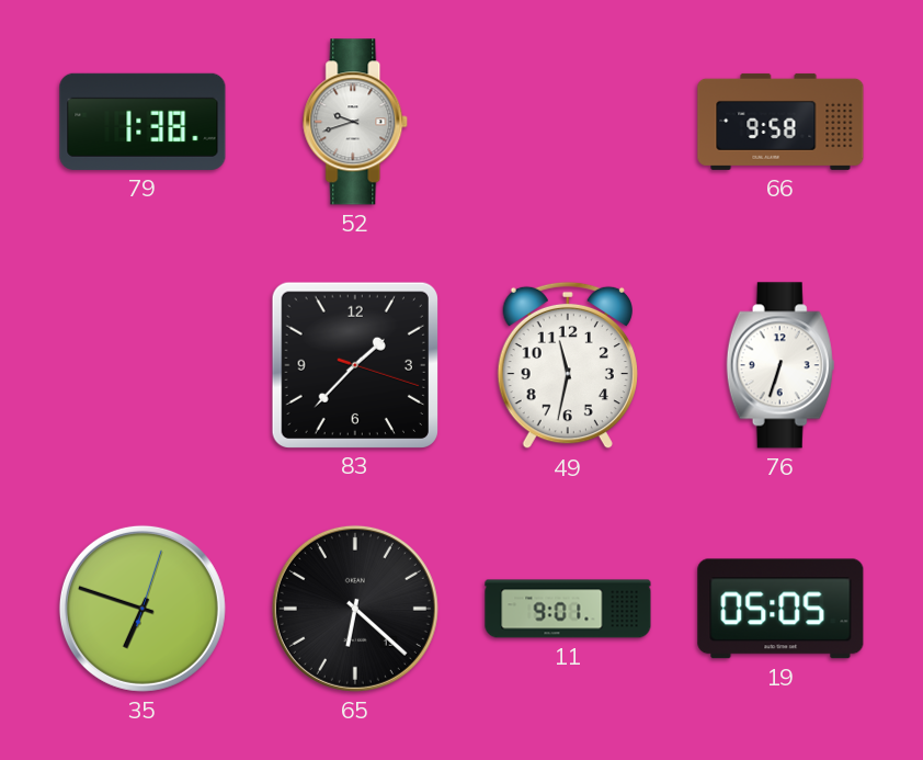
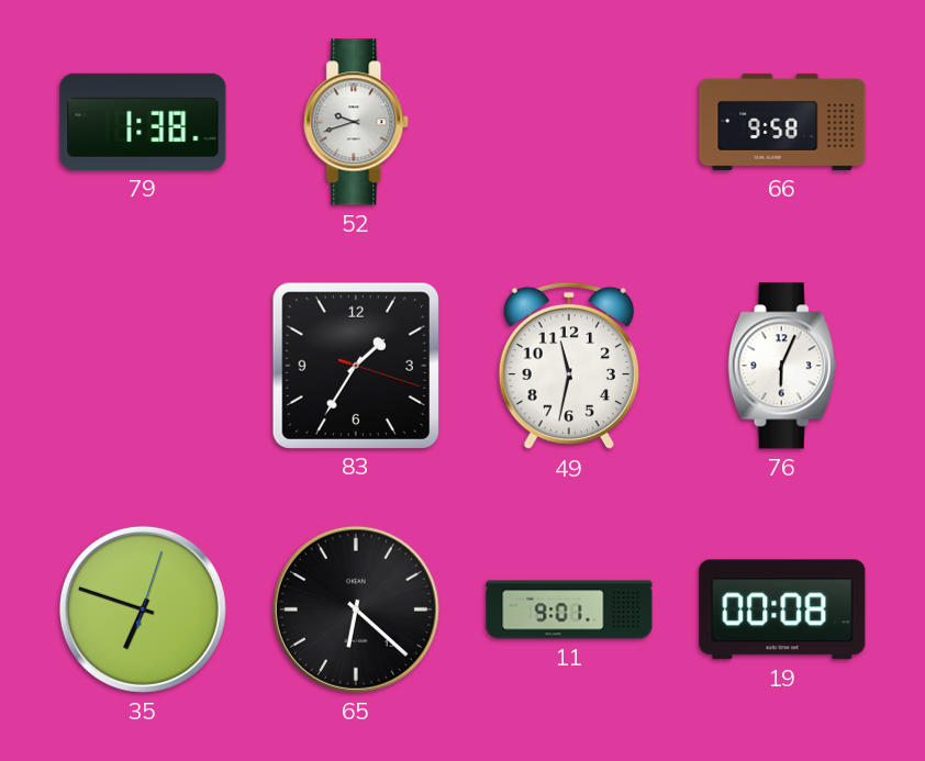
83: 1:37 -> 1:35 (355, 365)
76: 6:33 -> 6:04 (782, 366)
19: 05:05 -> 00:08 (782, 609)
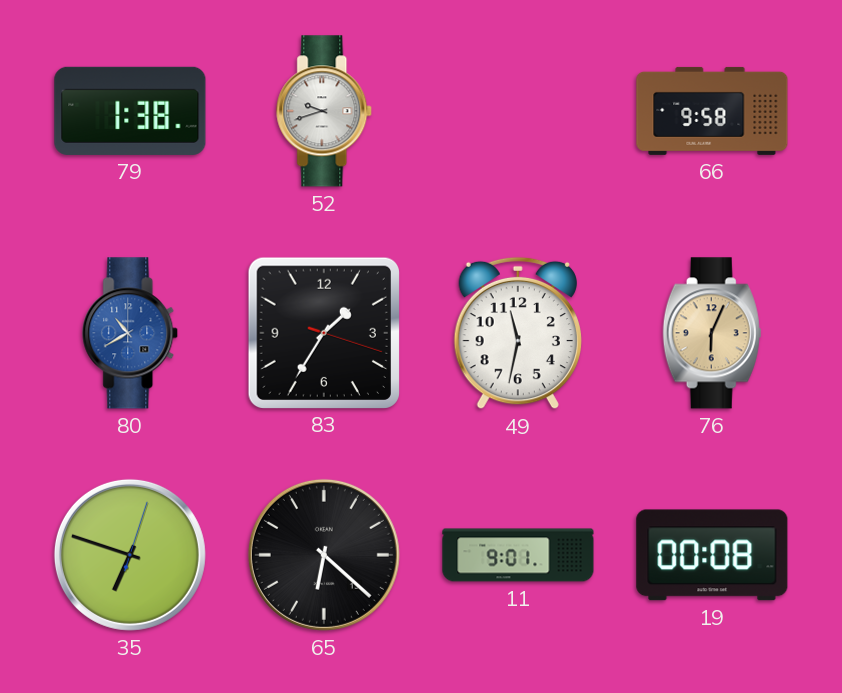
80: none -> 10:40 (131, 333)
76 dial: white -> champagne (712, 333)
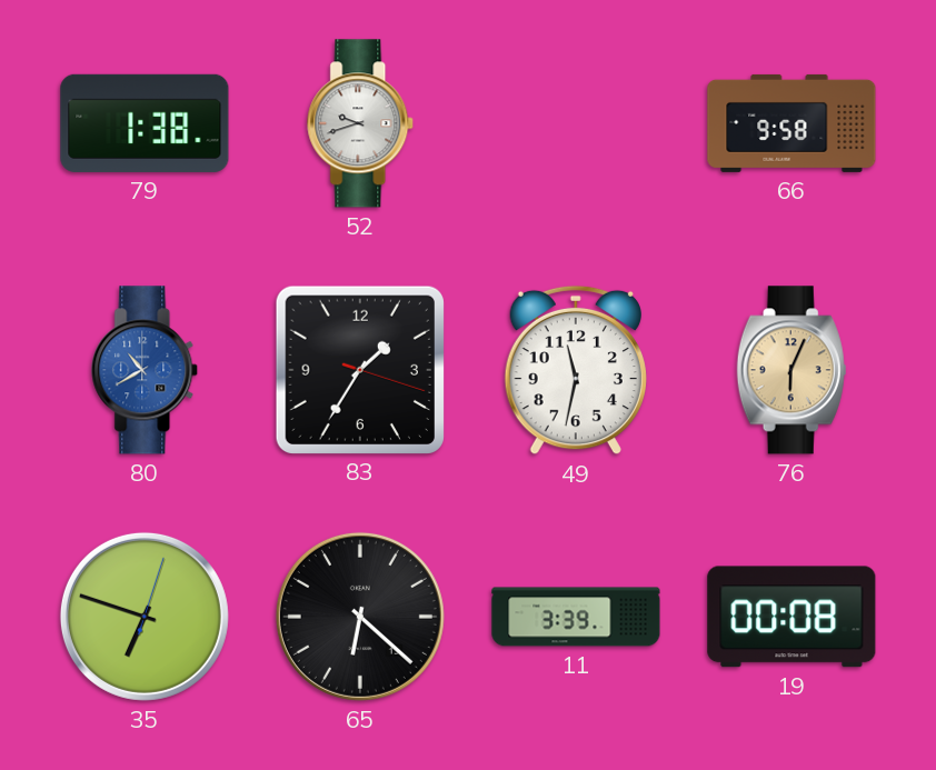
11: 9:01 -> 3:39 (576, 617)
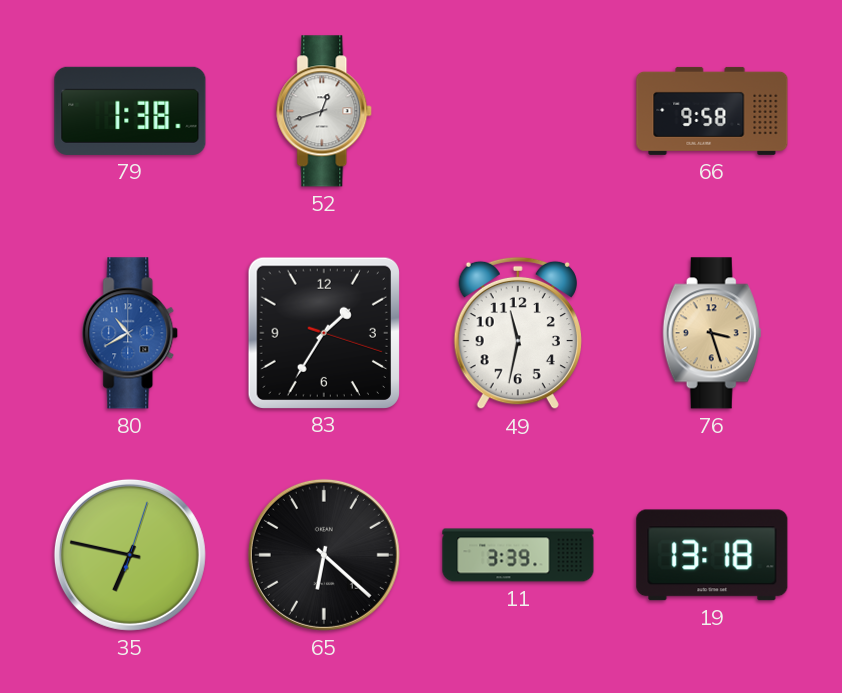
52: 9:42 -> 12:42 (325, 111)
76: 6:04 -> 3:27 (712, 333)
35: 6:48 -> 6:47 (130, 555)
19: 00:08 -> 13:18 (712, 555)
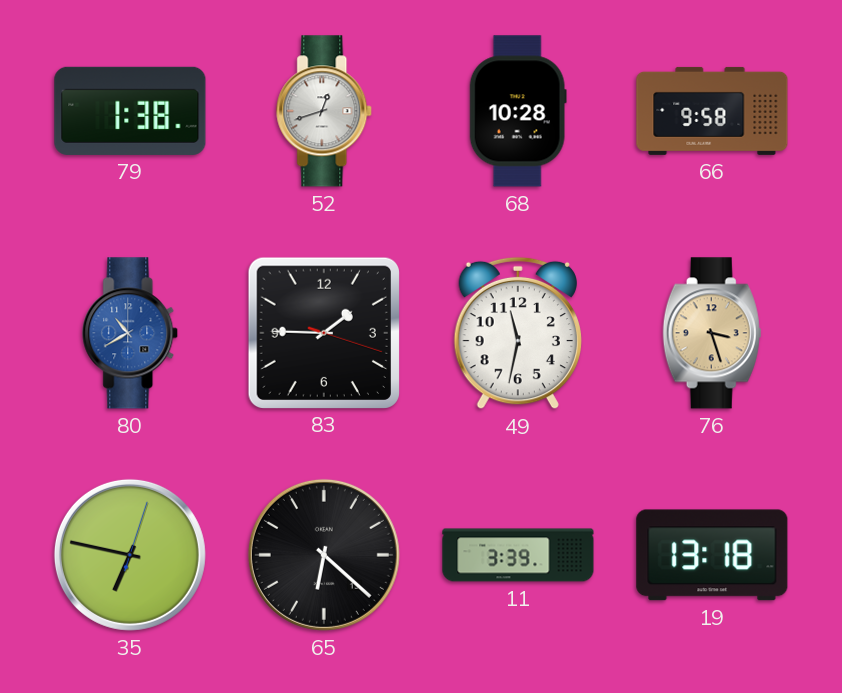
68: none -> 10:28 (518, 111)
83: 1:35 -> 1:45 (323, 332)
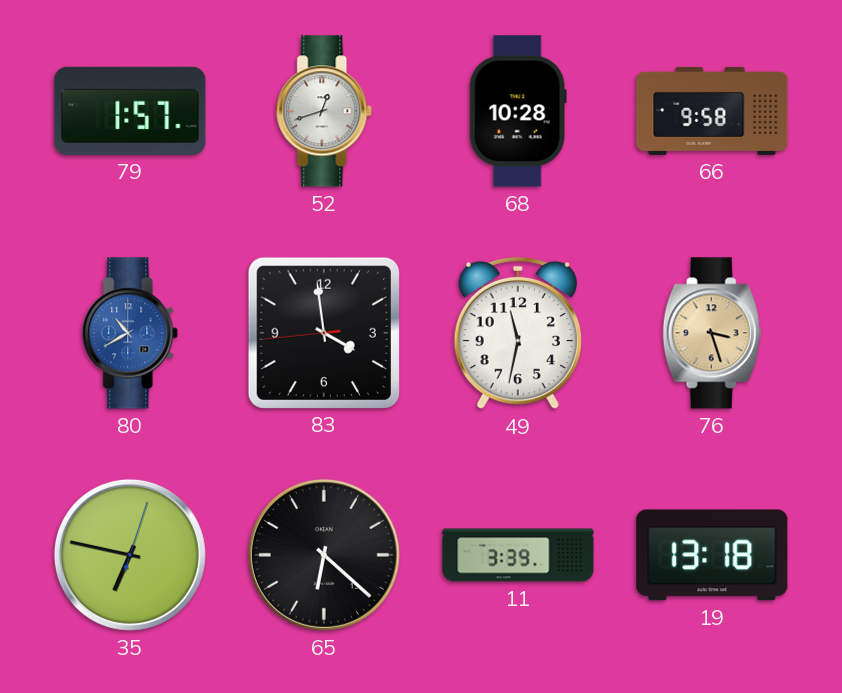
79: 1:38 -> 1:57 (130, 111)
83: 1:45 -> 3:58 (323, 332)
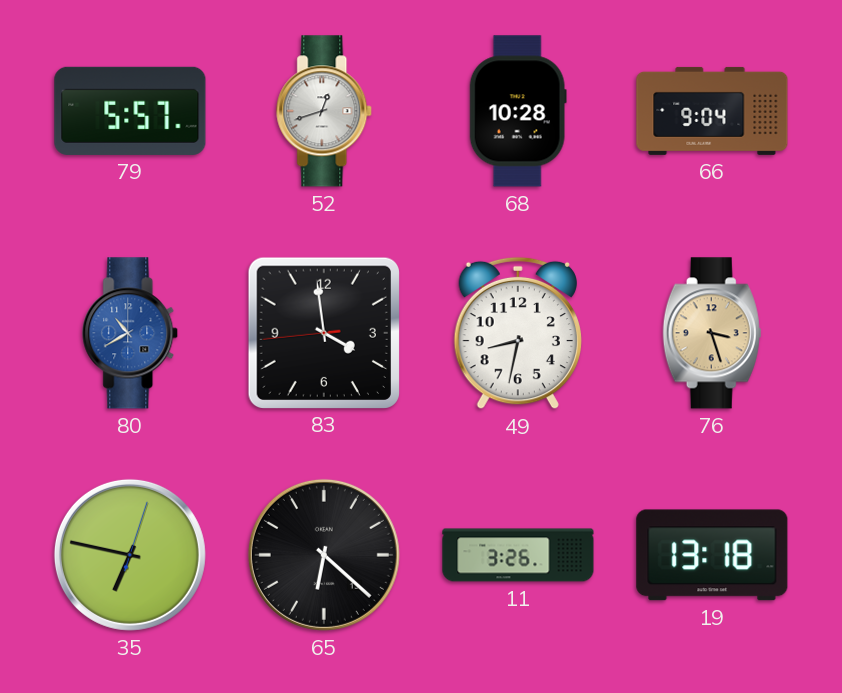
79: 1:57 -> 5:57 (130, 111)
66: 9:58 -> 9:04 (712, 111)
49: 11:32 -> 8:32 (518, 333)
11: 3:39 -> 3:26 (518, 555)
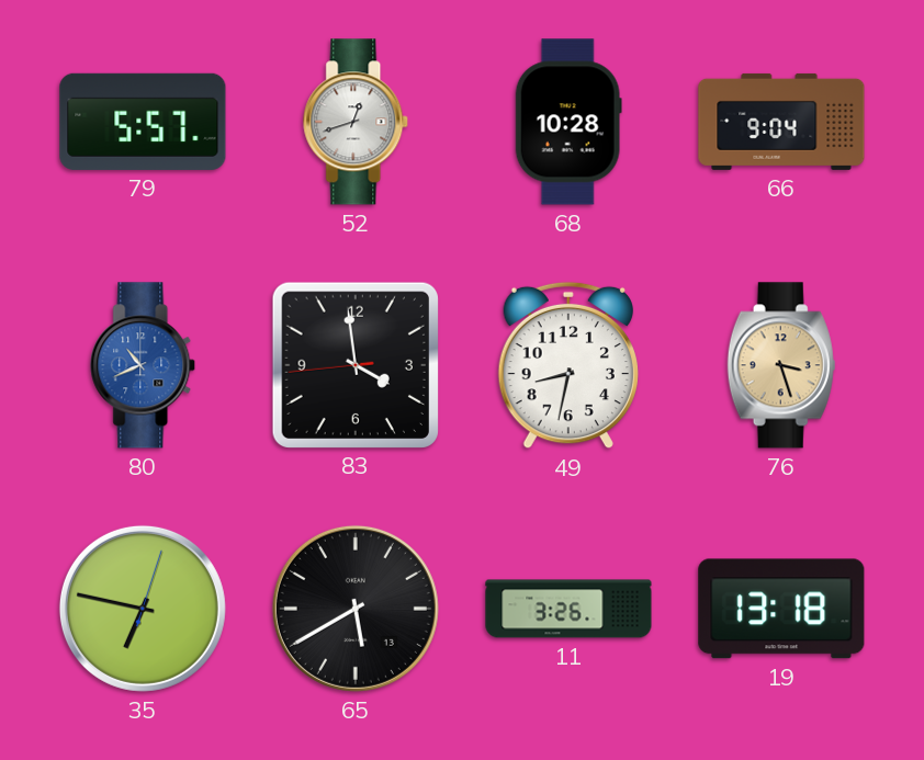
80: 10:40 -> 10:41 (144, 365)
65: 6:22 -> 5:40 (356, 609)
